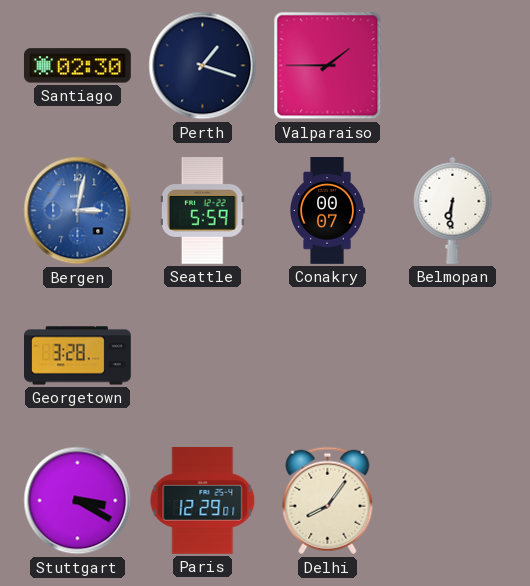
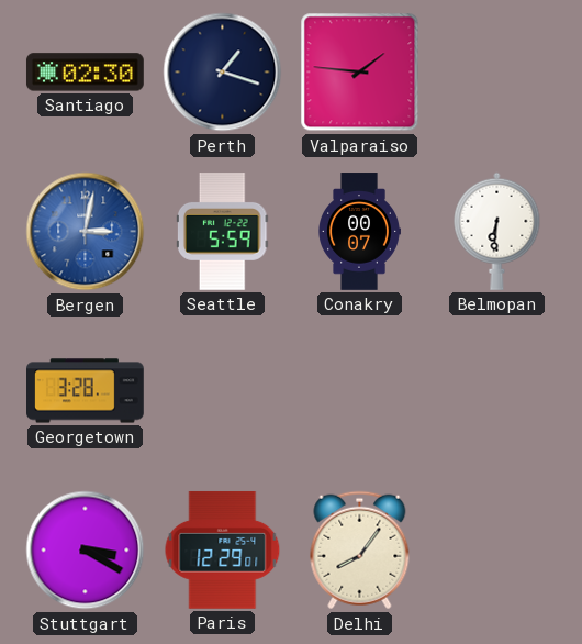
Valparaiso: 1:45 -> 1:46 (360, 73)
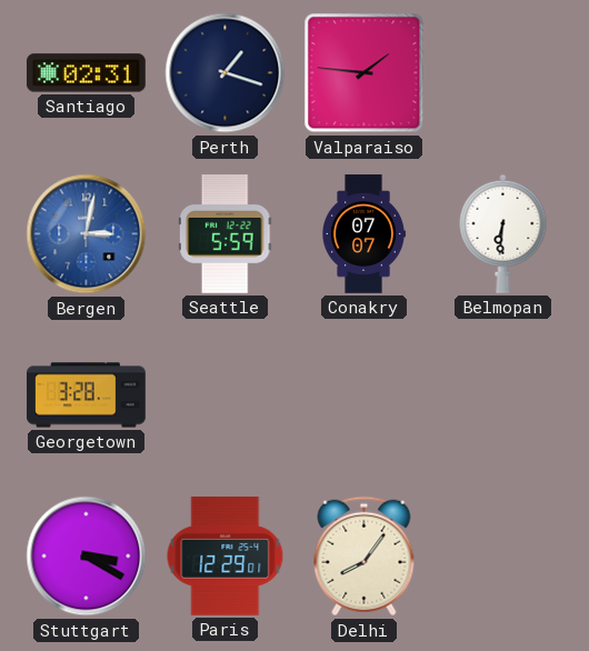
Santiago: 02:30 -> 02:31 (87, 73)
Conakry: 00:07 -> 07:07 (365, 234)
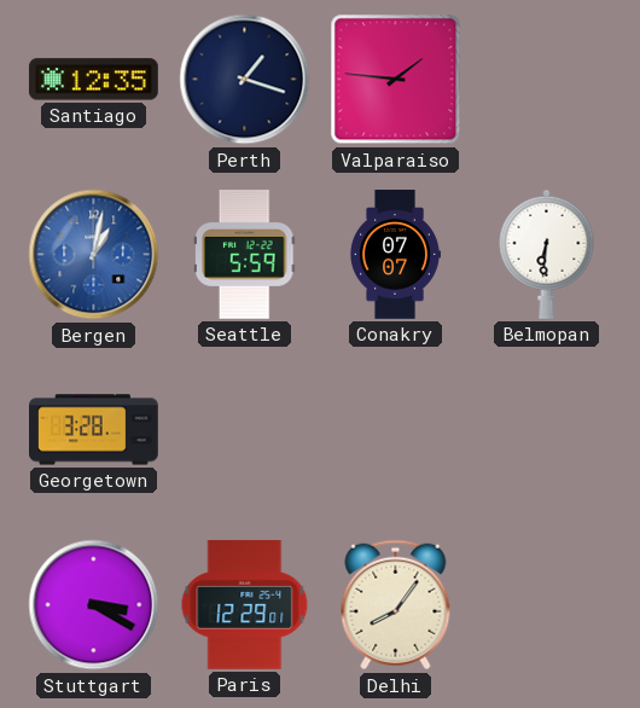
Santiago: 02:31 -> 12:35 (94, 80)
Bergen: 3:02 -> 1:02 (94, 255)
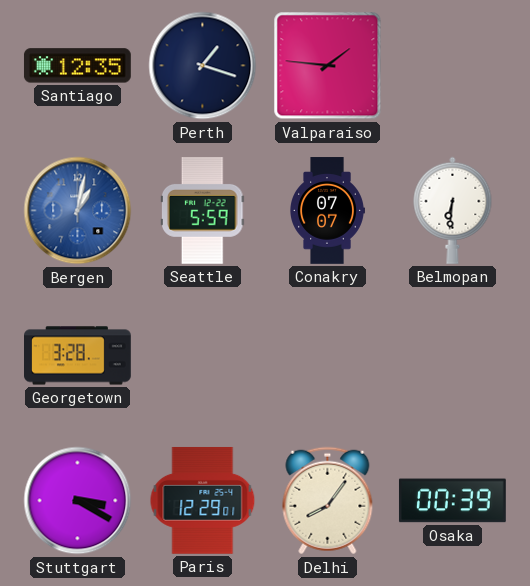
Osaka: none -> 00:39 (452, 501)
